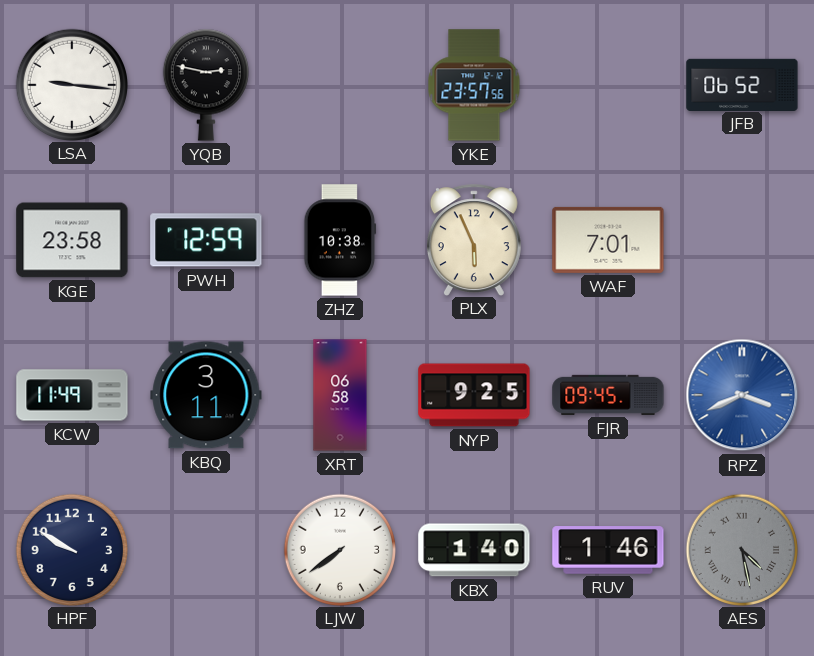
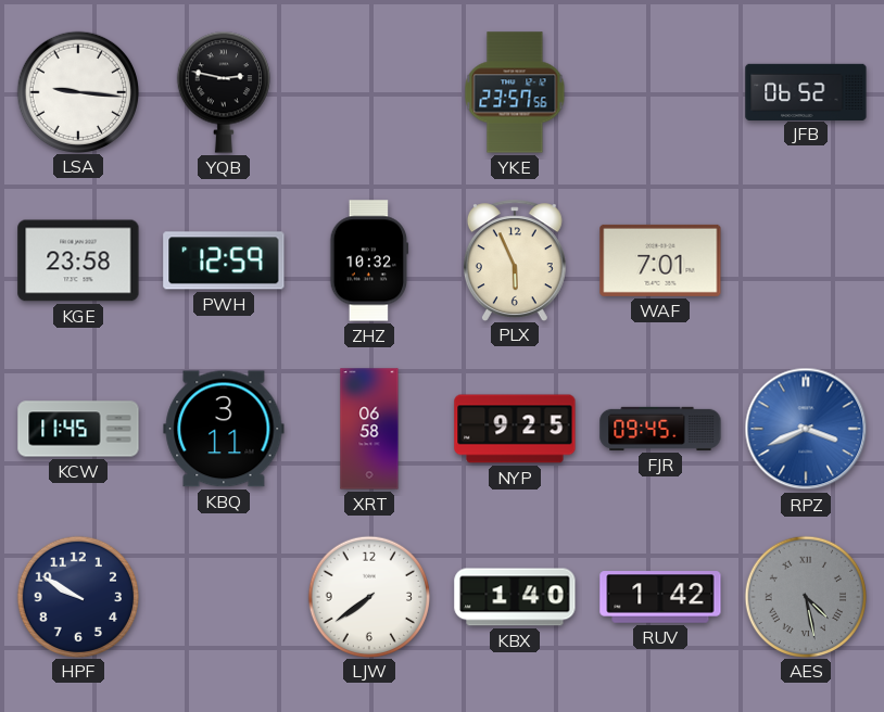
ZHZ: 10:38 -> 10:32 (369, 260)
KCW: 11:49 -> 11:45 (78, 429)
RUV: 1:46 -> 1:42 (660, 597)
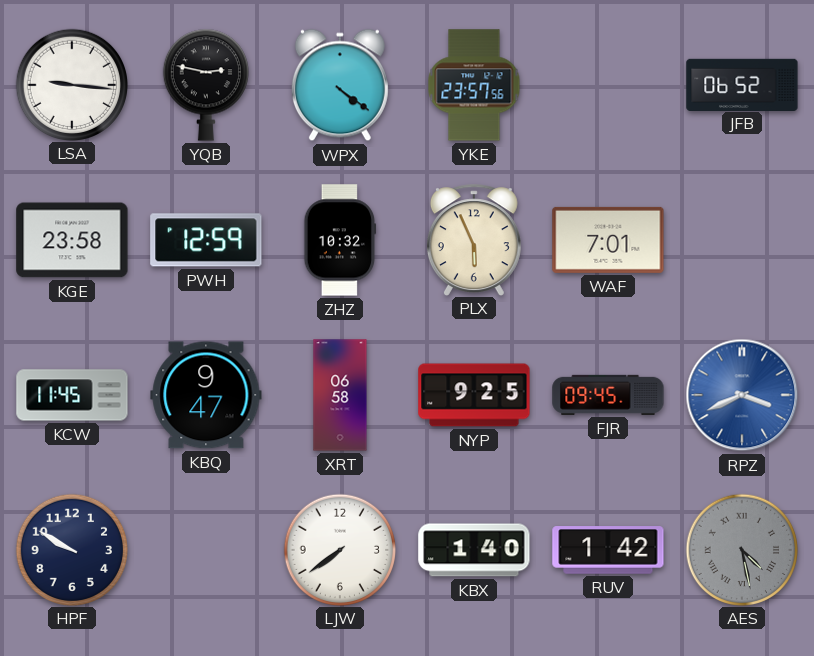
WPX: none -> 4:21 (340, 85)
KBQ: 3:11 -> 9:47 (206, 395)
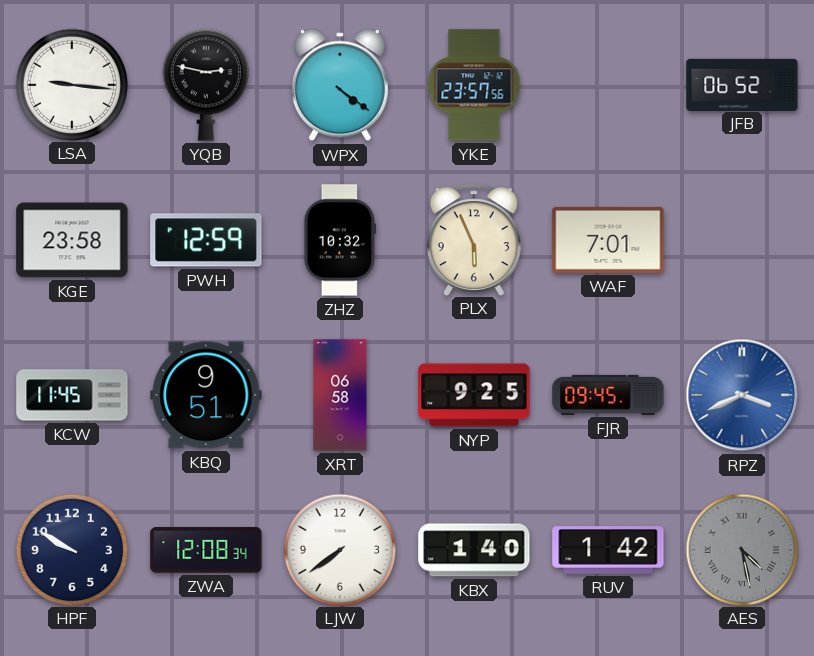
KBQ: 9:47 -> 9:51 (206, 395)
ZWA: none -> 12:08 (206, 550)
